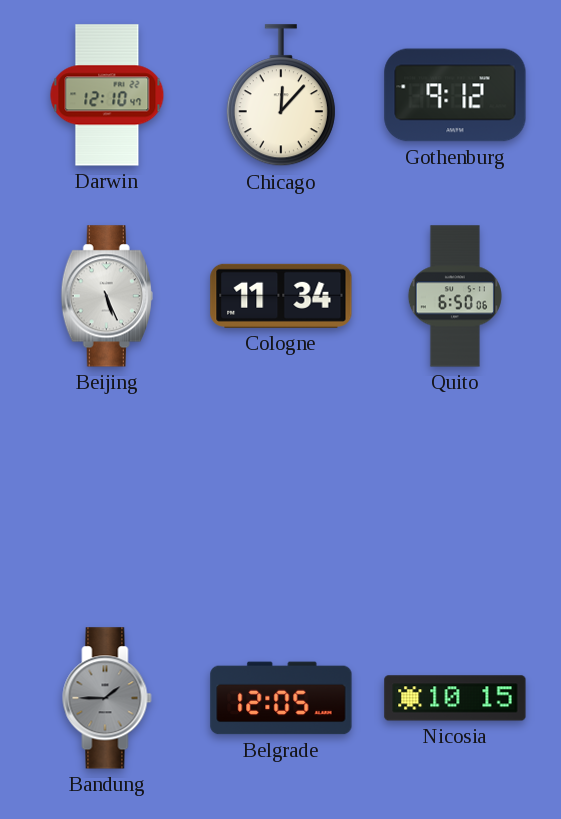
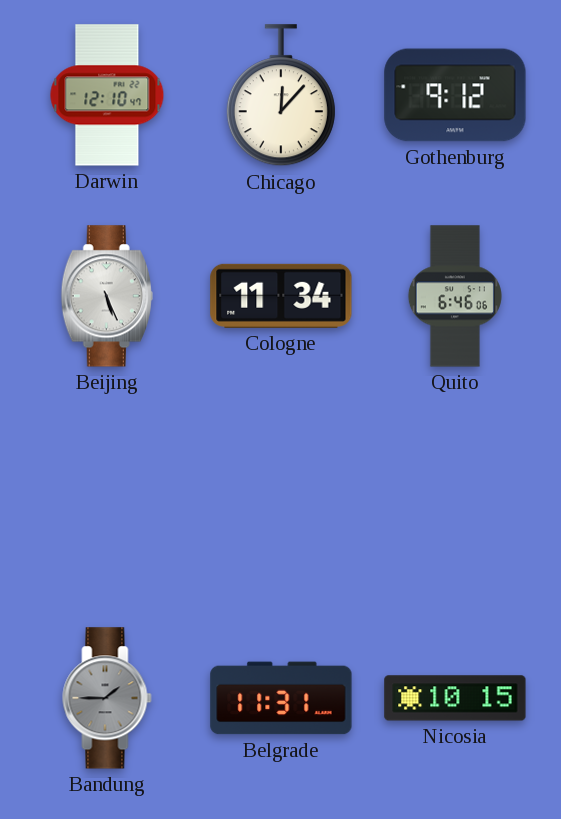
Quito: 6:50 -> 6:46 (455, 296)
Belgrade: 12:05 -> 11:31 (281, 698)
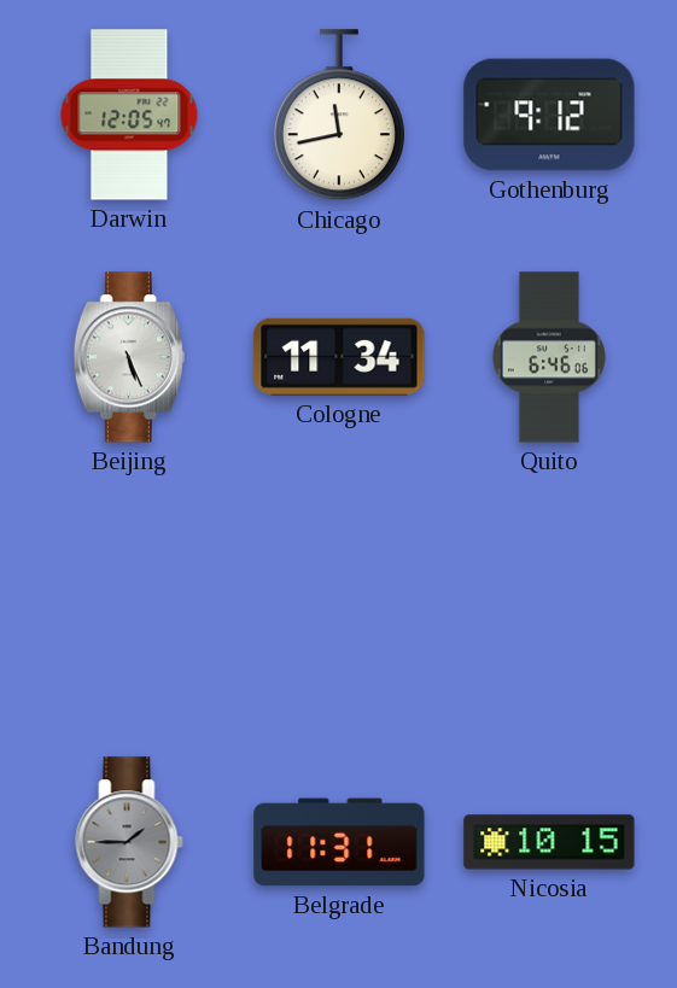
Darwin: 12:10 -> 12:05 (129, 115)
Chicago: 12:07 -> 11:43 (339, 116)
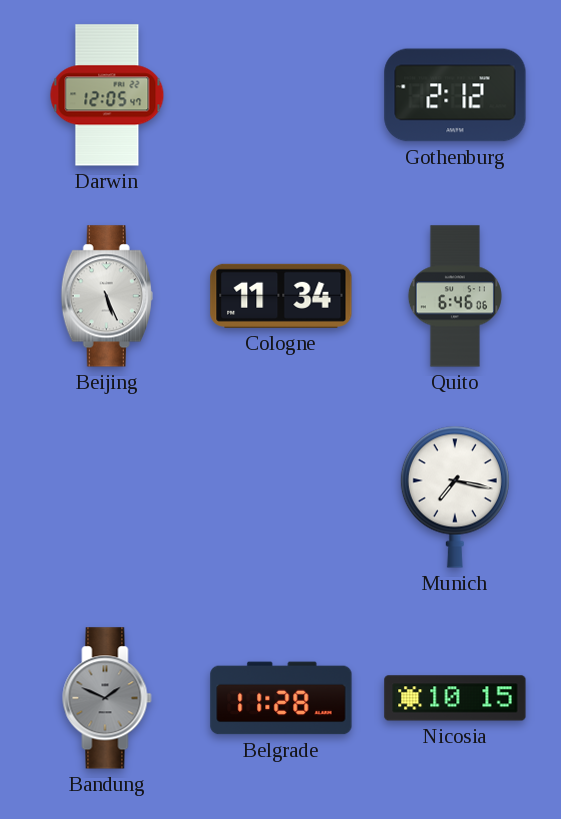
Chicago: 11:43 -> none (339, 116)
Gothenburg: 9:12 -> 2:12 (455, 95)
Munich: none -> 7:17 (455, 497)
Bandung: 1:45 -> 1:49 (107, 698)
Belgrade: 11:31 -> 11:28 (281, 698)
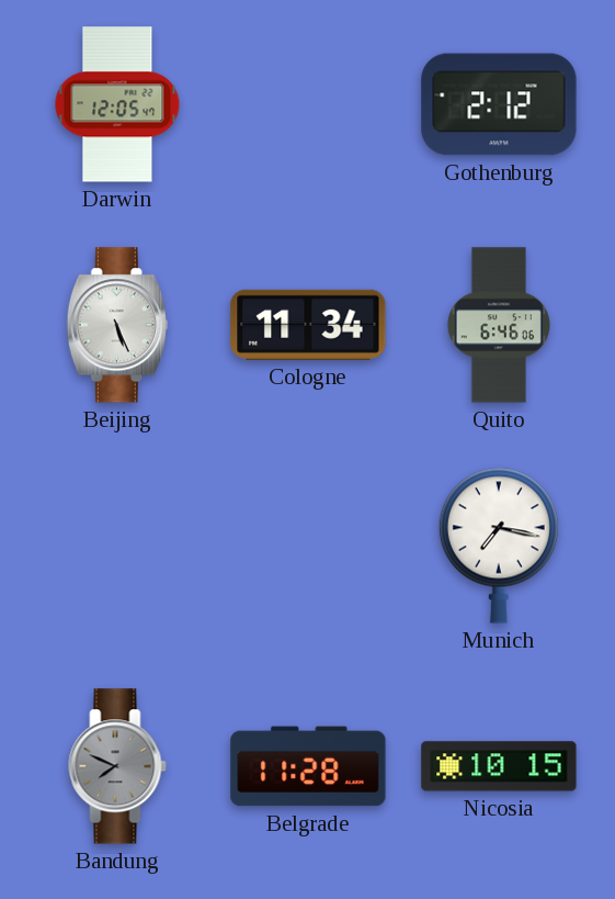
Bandung: 1:49 -> 7:49 (117, 766)
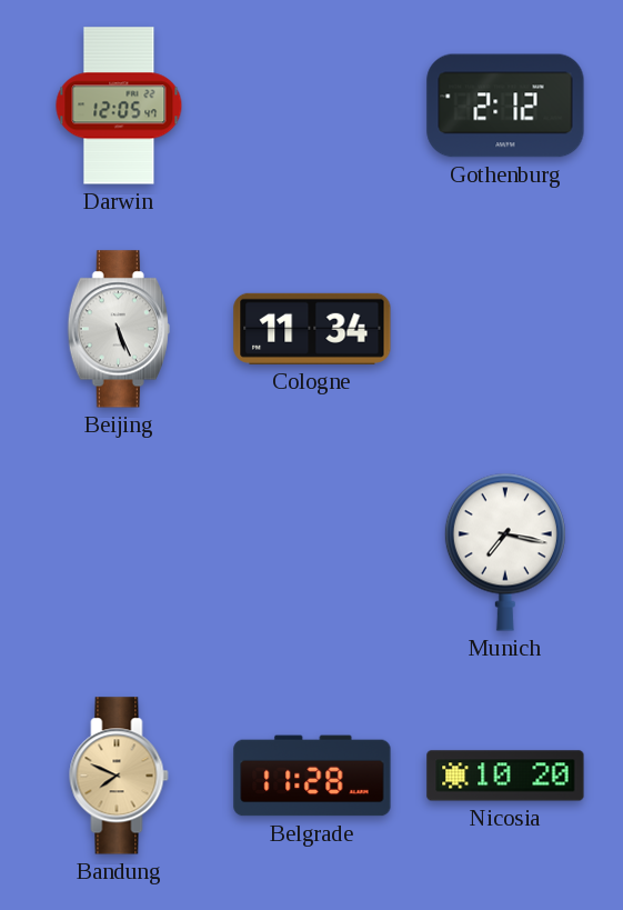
Quito: 6:46 -> none (499, 325)
Bandung dial: grey -> champagne (119, 776)
Nicosia: 10:15 -> 10:20 (505, 776)
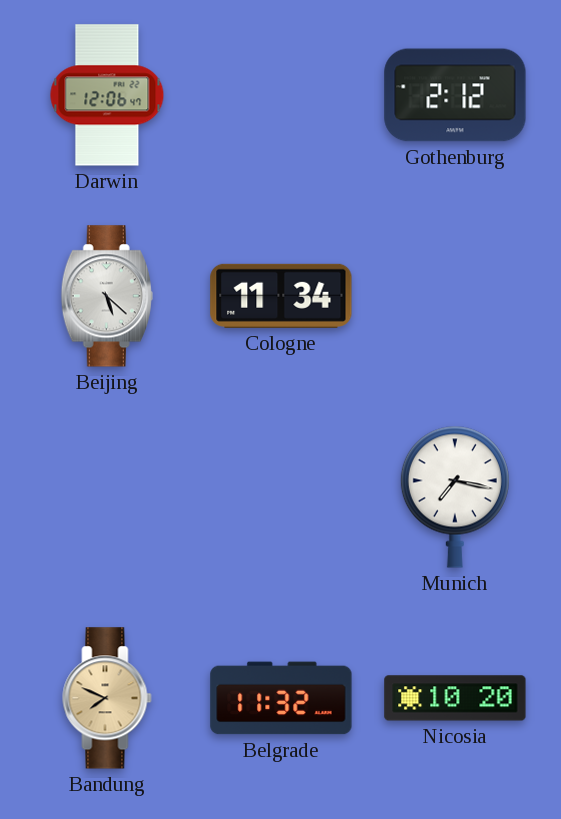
Darwin: 12:05 -> 12:06 (107, 95)
Beijing: 5:26 -> 5:22 (107, 296)
Belgrade: 11:28 -> 11:32 (281, 698)
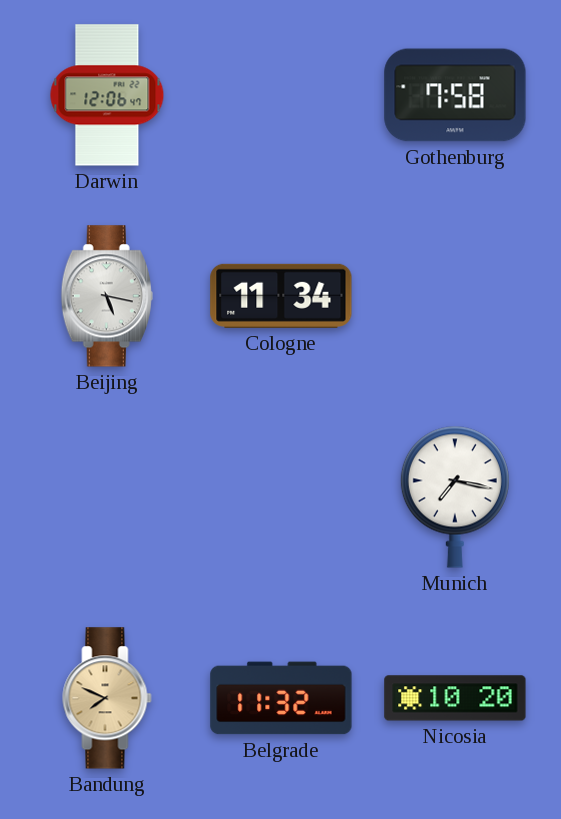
Gothenburg: 2:12 -> 7:58 (455, 95)
Beijing: 5:22 -> 5:17 (107, 296)
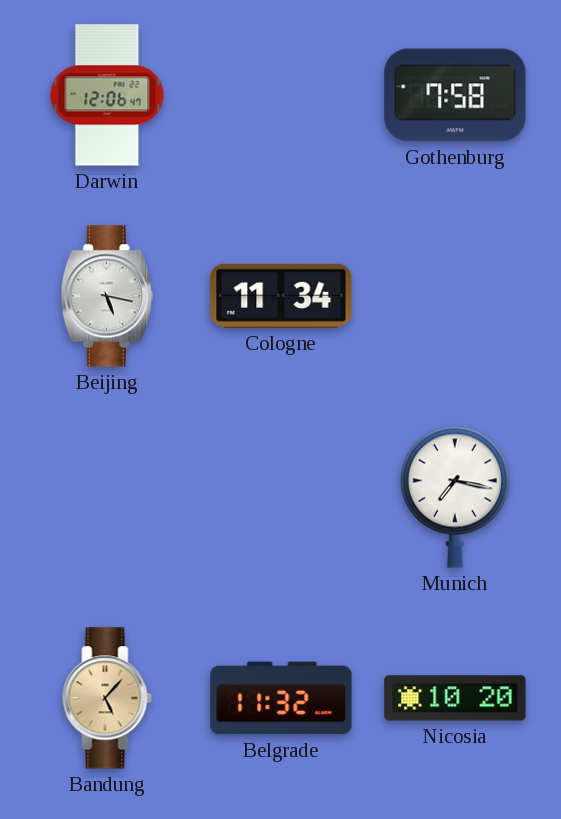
Bandung: 7:49 -> 5:07 (107, 698)
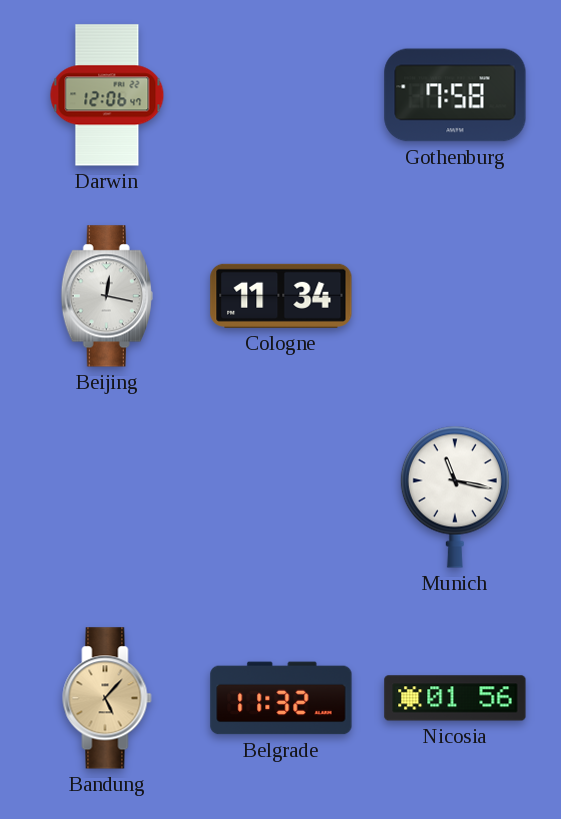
Beijing: 5:17 -> 12:17 (107, 296)
Munich: 7:17 -> 11:17 (455, 497)
Nicosia: 10:20 -> 01:56 (455, 698)
